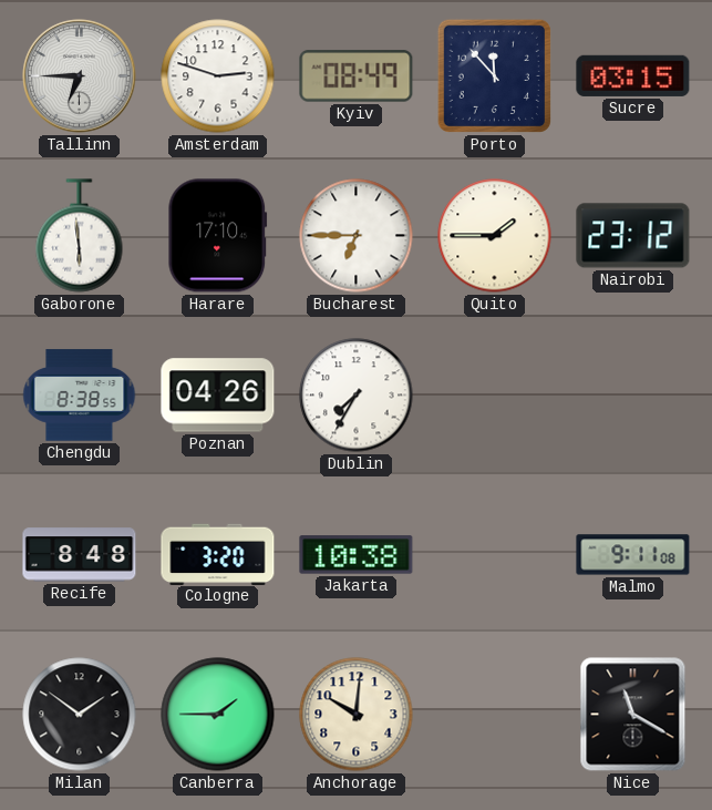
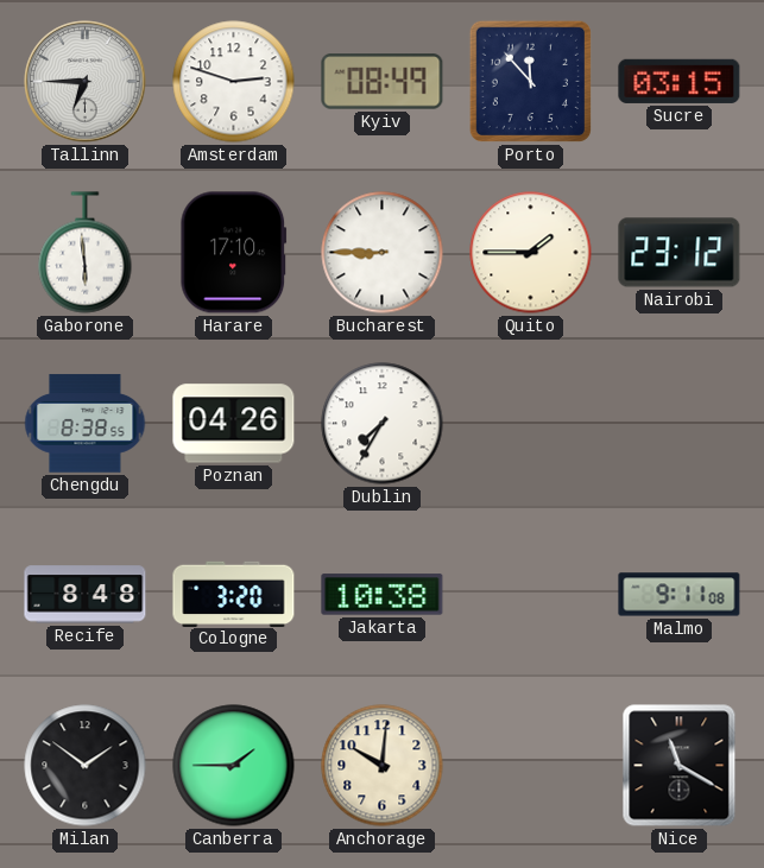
Bucharest: 6:45 -> 8:45 (383, 253)
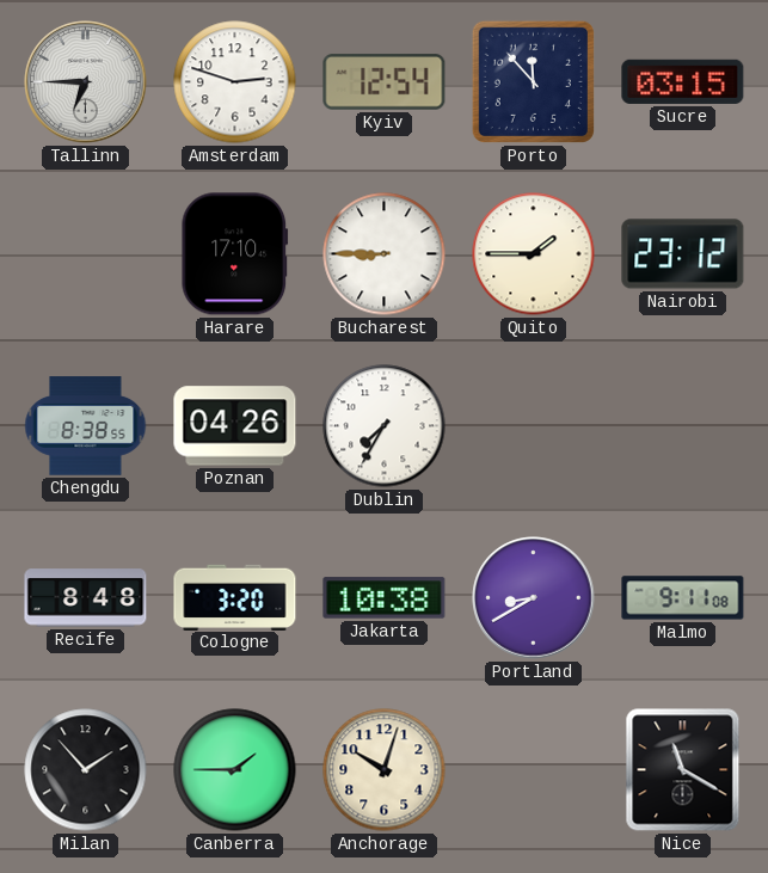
Kyiv: 08:49 -> 12:54 (385, 82)
Gaborone: 5:59 -> none (86, 253)
Portland: none -> 8:40 (534, 598)
Milan: 1:51 -> 1:53 (86, 770)
Anchorage: 10:01 -> 10:03 (385, 770)
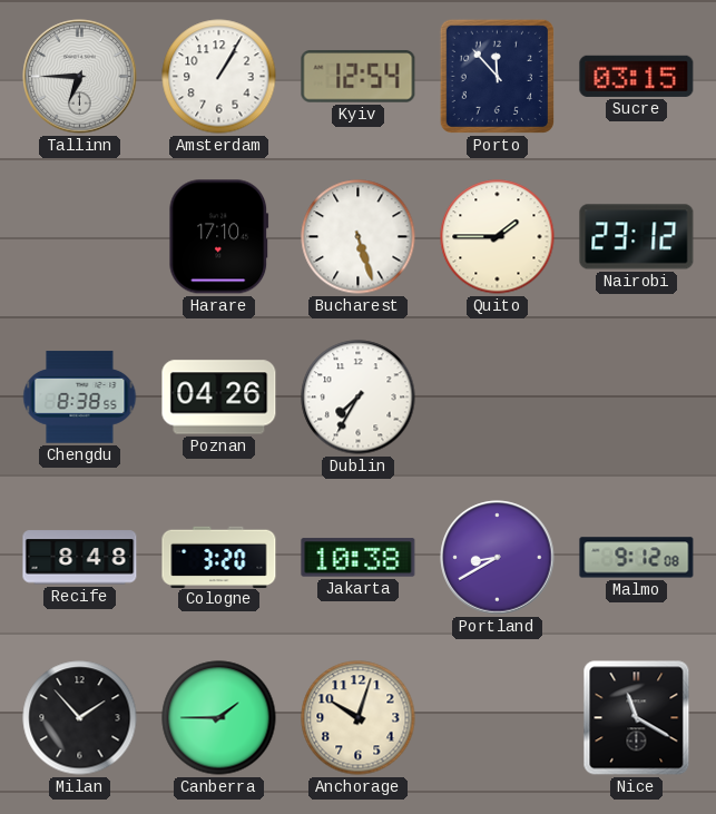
Amsterdam: 2:48 -> 1:05 (219, 77)
Bucharest: 8:45 -> 5:27 (359, 237)
Malmo: 9:11 -> 9:12 (637, 558)
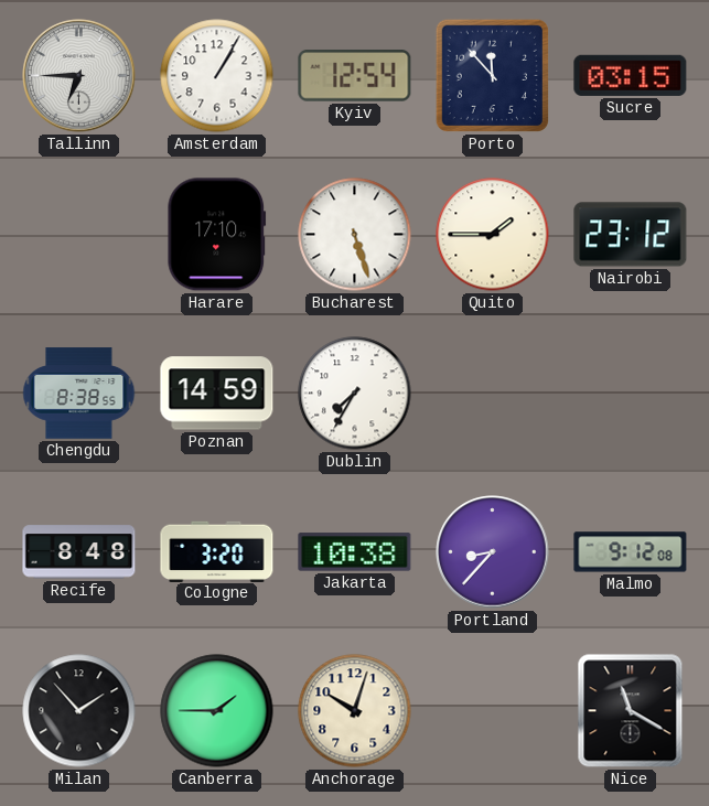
Poznan: 04:26 -> 14:59 (217, 394)
Portland: 8:40 -> 8:37 (493, 552)
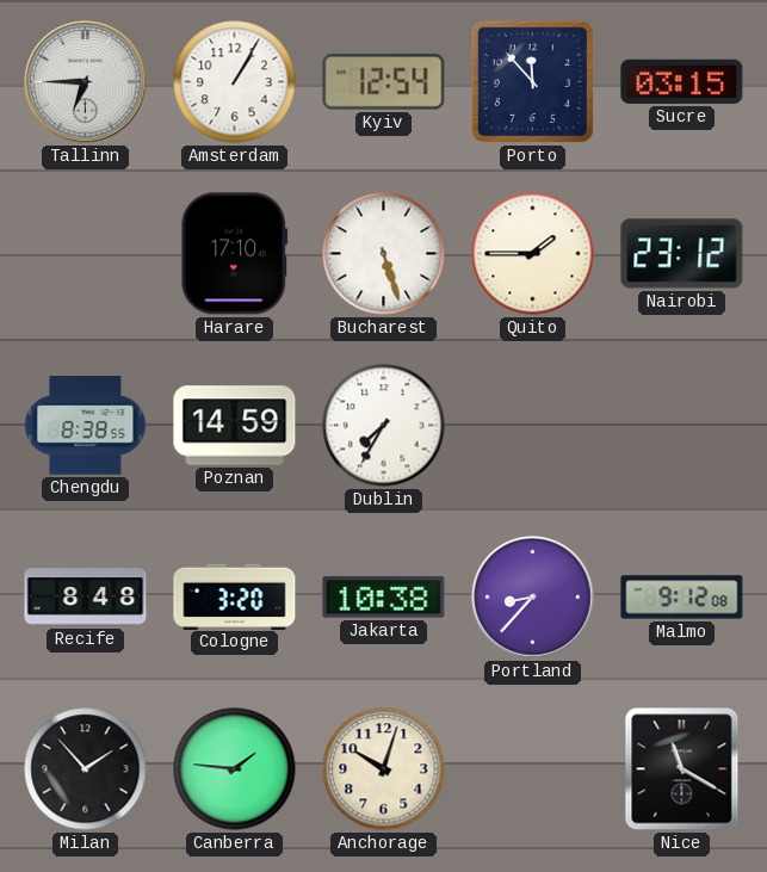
Canberra: 1:45 -> 1:46 (235, 769)
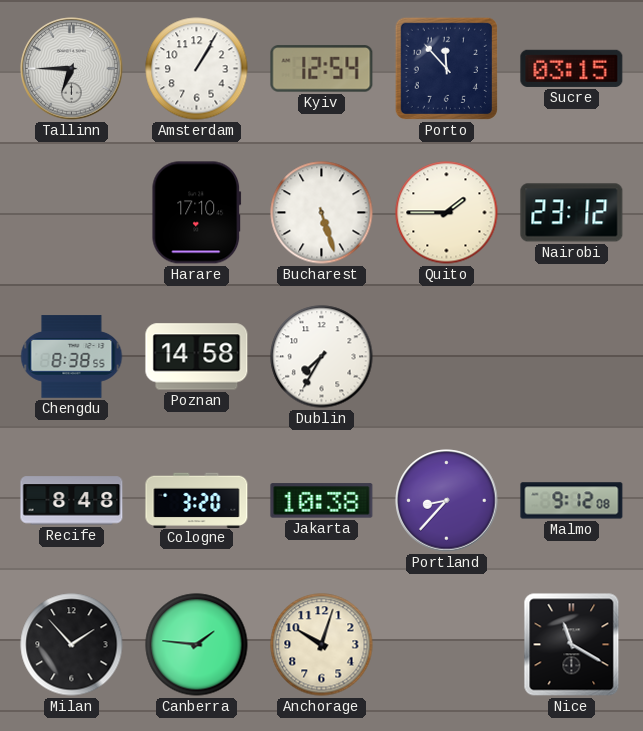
Poznan: 14:59 -> 14:58 (197, 357)
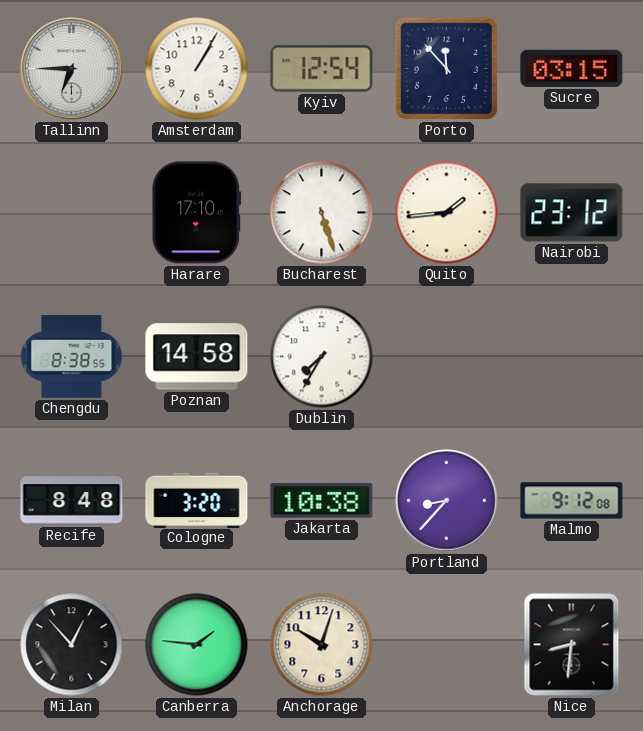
Quito: 1:45 -> 1:44 (447, 213)
Milan: 1:53 -> 12:53 (72, 645)
Nice: 11:20 -> 8:31 (572, 645)
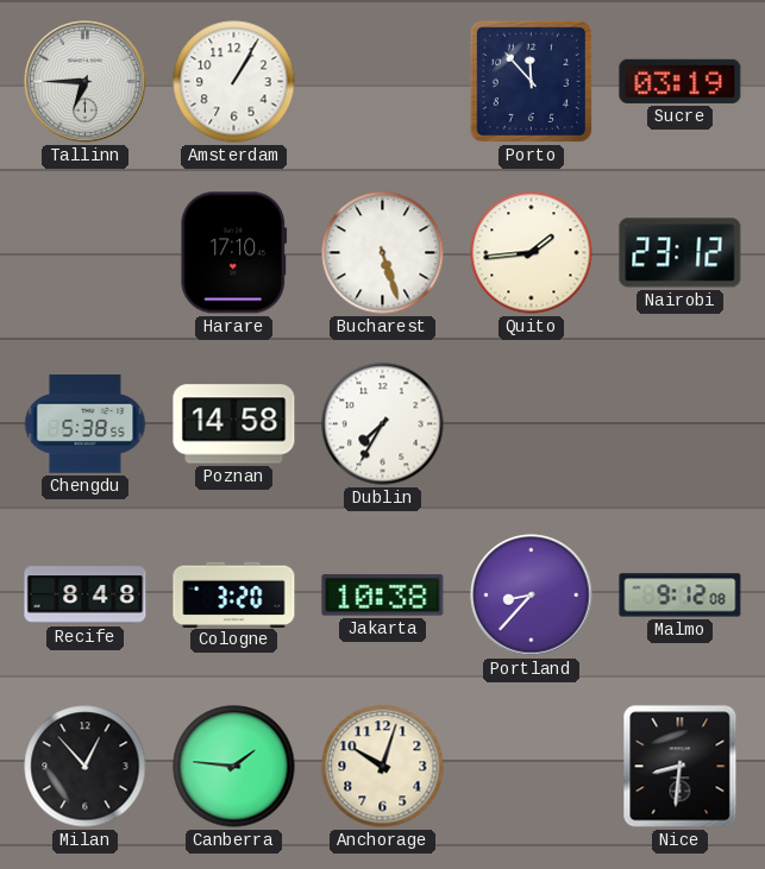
Kyiv: 12:54 -> none (322, 69)
Sucre: 03:15 -> 03:19 (681, 81)
Chengdu: 8:38 -> 5:38 (86, 424)
